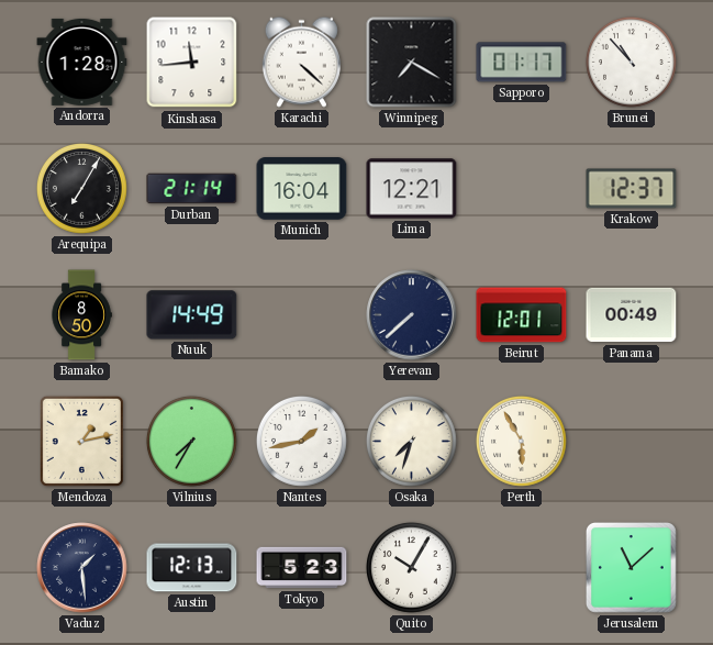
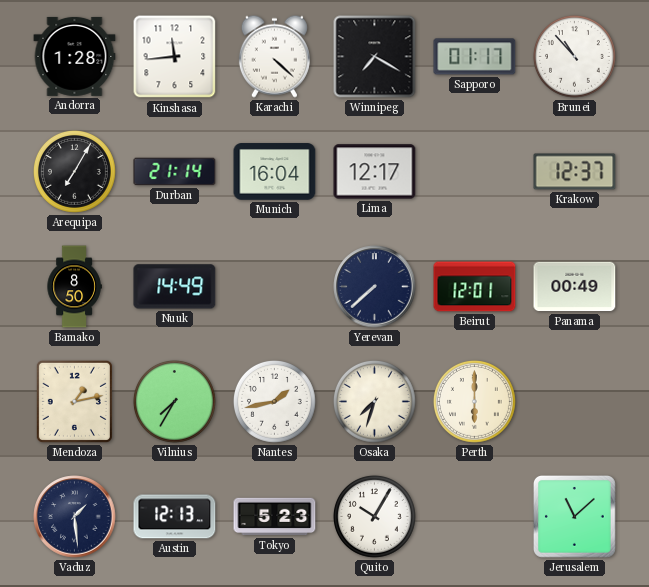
Lima: 12:21 -> 12:17 (375, 172)
Perth: 5:55 -> 6:00 (474, 401)
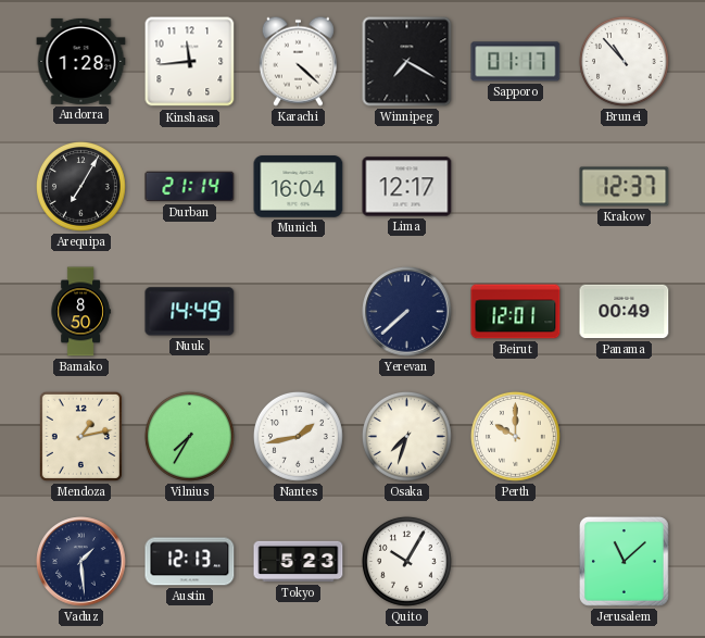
Perth: 6:00 -> 10:00 (515, 436)
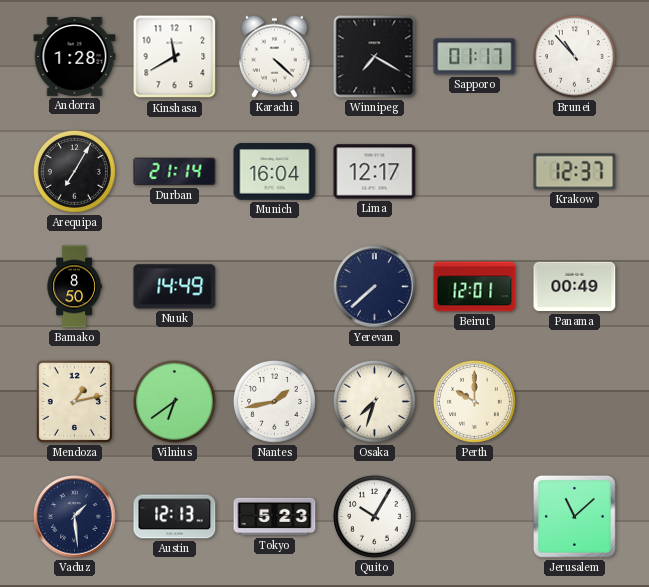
Kinshasa: 11:44 -> 11:40 (175, 57)
Vilnius: 7:35 -> 6:39 (174, 401)
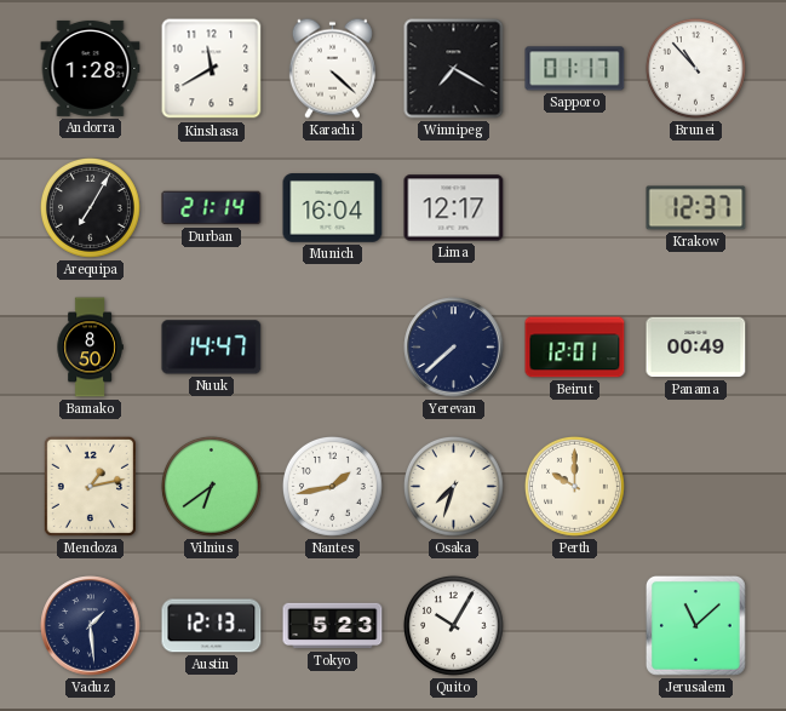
Nuuk: 14:49 -> 14:47 (212, 348)
